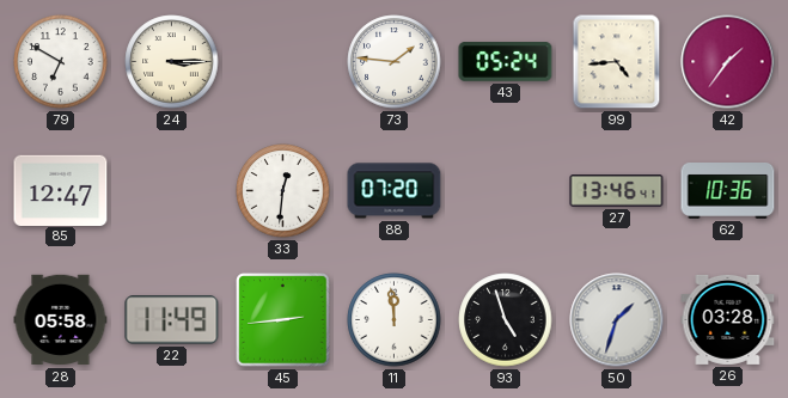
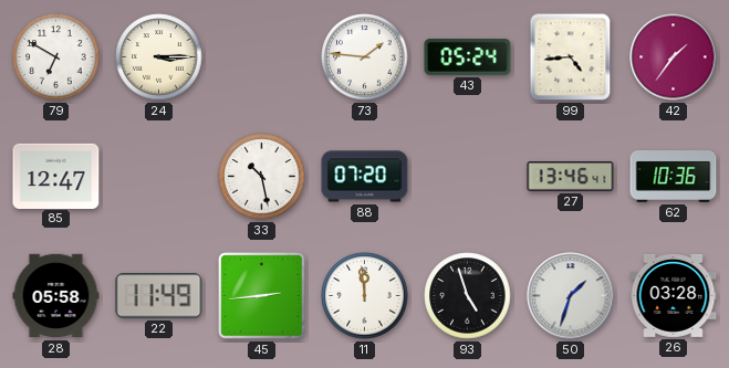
33: 12:31 -> 10:28 (262, 177)
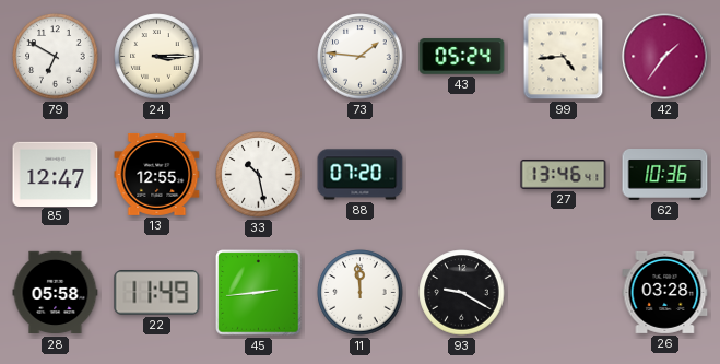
13: none -> 12:55 (157, 174)
93: 4:57 -> 9:20 (462, 293)
50: 1:33 -> none (571, 296)
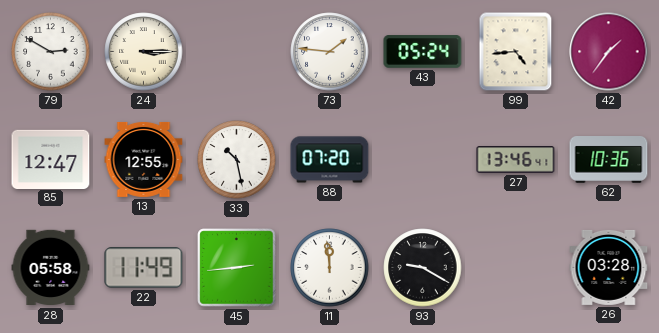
79: 6:50 -> 2:50 (51, 52)
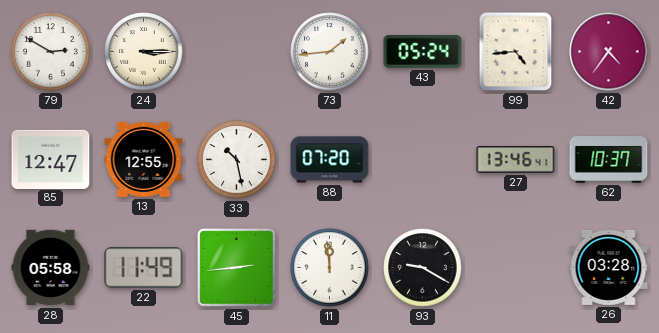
73: 1:46 -> 1:44 (330, 52)
42: 1:36 -> 4:36 (609, 52)
62: 10:36 -> 10:37 (609, 160)
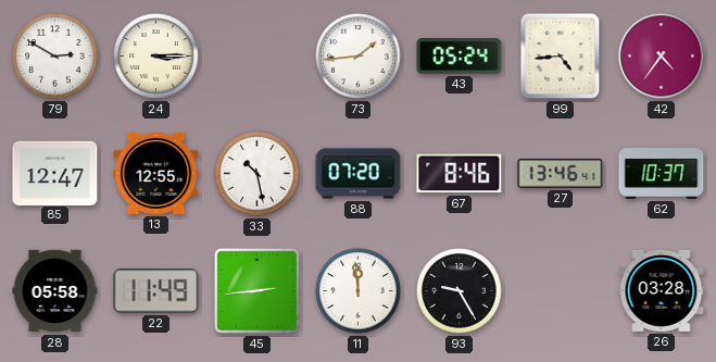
67: none -> 8:46 (460, 174)
93: 9:20 -> 9:25 (460, 291)
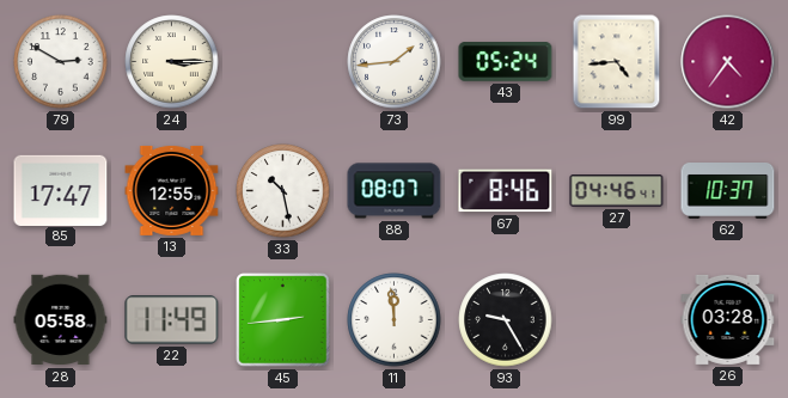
85: 12:47 -> 17:47 (61, 190)
88: 07:20 -> 08:07 (395, 191)
27: 13:46 -> 04:46 (617, 191)
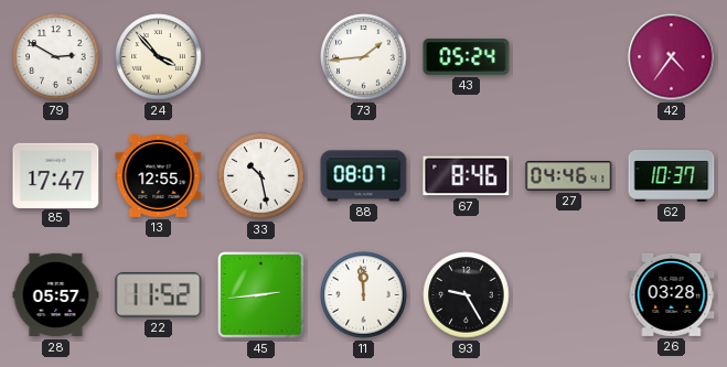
24: 3:15 -> 3:53 (159, 57)
99: 4:44 -> none (617, 62)
28: 05:58 -> 05:57 (56, 295)
22: 11:49 -> 11:52 (159, 295)
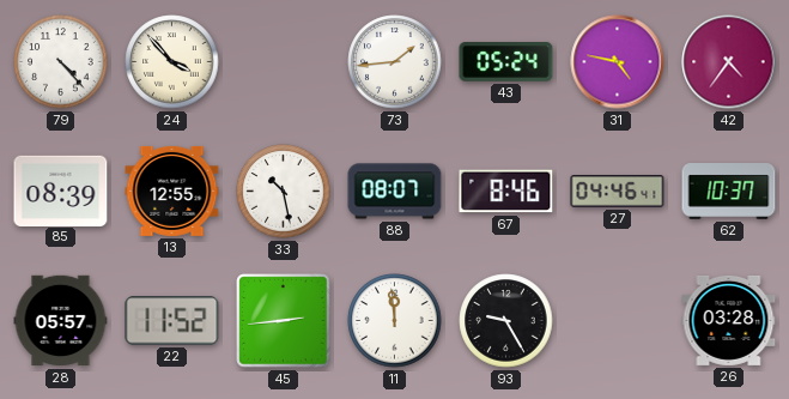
79: 2:50 -> 4:23 (61, 62)
31: none -> 4:47 (618, 62)
85: 17:47 -> 08:39 (61, 191)
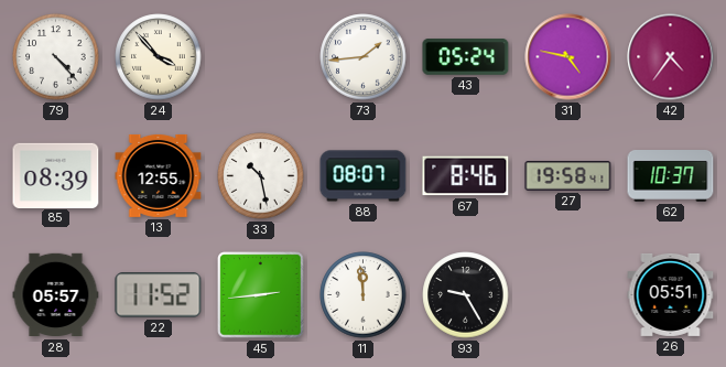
27: 04:46 -> 19:58 (568, 176)
26: 03:28 -> 05:51 (671, 294)
